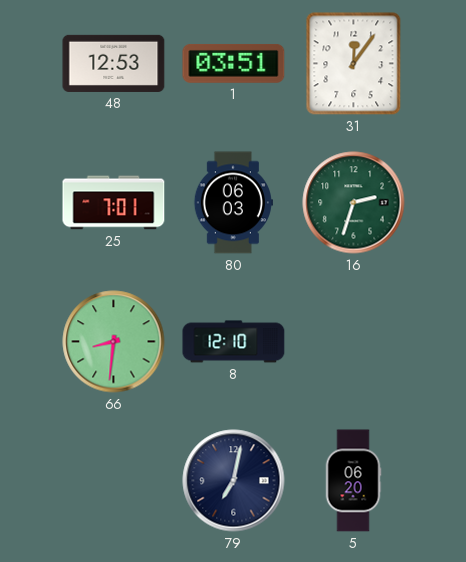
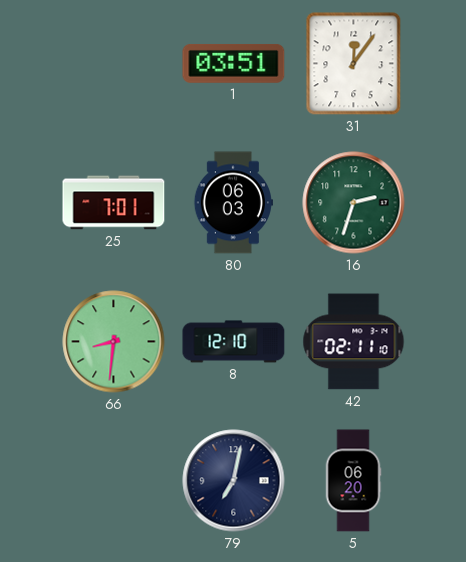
48: 12:53 -> none (114, 63)
42: none -> 02:11 (354, 342)
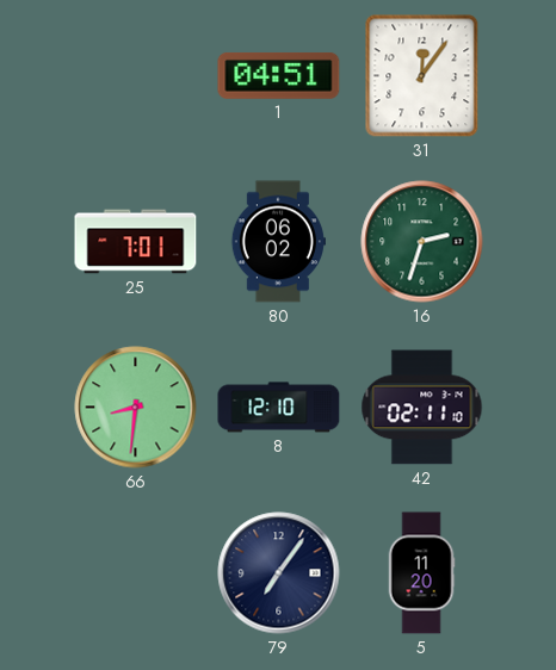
1: 03:51 -> 04:51 (279, 75)
80: 06:03 -> 06:02 (278, 242)
79: 7:02 -> 7:06 (279, 573)
5: 06:20 -> 11:20 (421, 573)
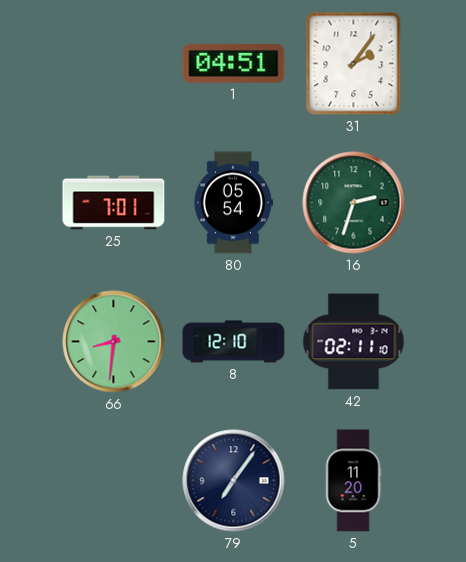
31: 12:06 -> 2:06 (354, 64)
80: 06:02 -> 05:54 (233, 203)
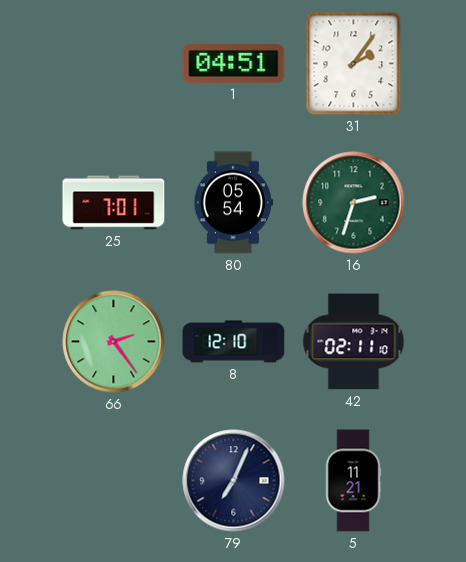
66: 8:31 -> 2:24 (114, 342)
79: 7:06 -> 7:04 (234, 481)
5: 11:20 -> 11:21 (353, 481)
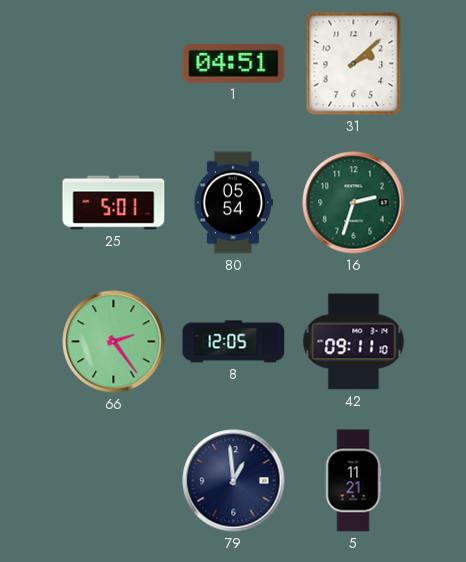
31: 2:06 -> 2:08 (354, 64)
25: 7:01 -> 5:01 (114, 203)
8: 12:10 -> 12:05 (234, 342)
42: 02:11 -> 09:11 (354, 342)
79: 7:04 -> 12:59 (234, 481)
